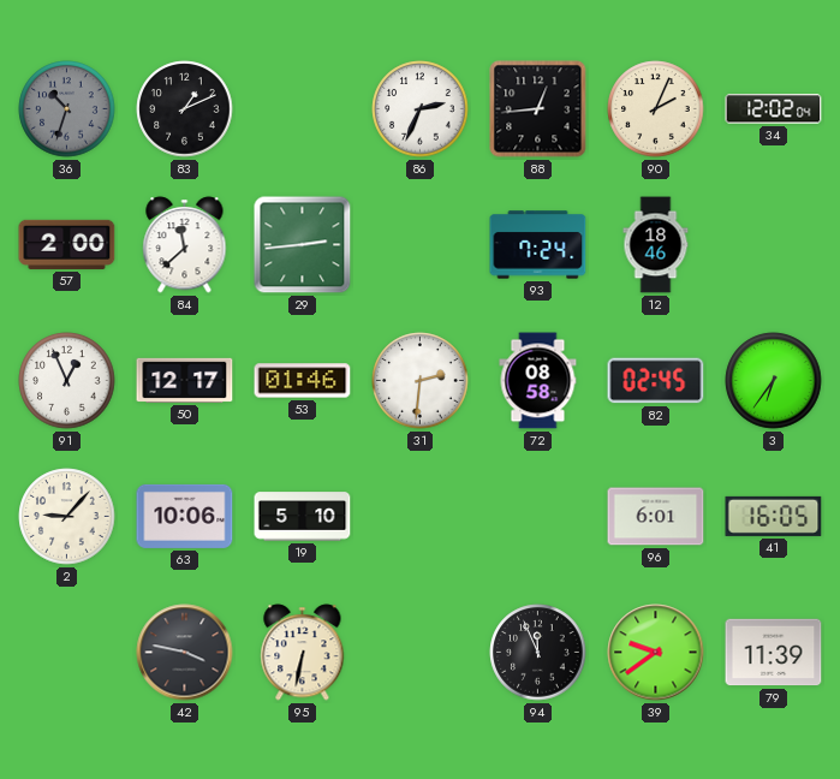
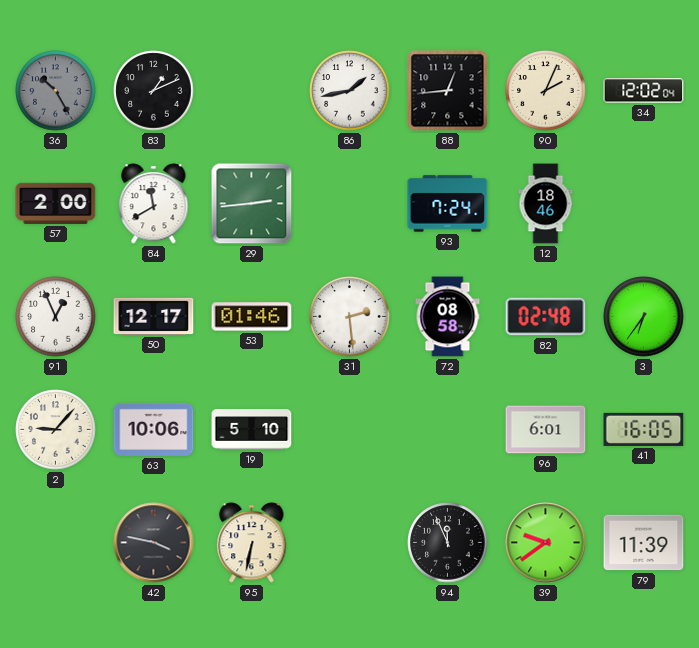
36: 10:33 -> 10:25 (56, 91)
86: 2:34 -> 1:43 (350, 91)
84: 11:38 -> 11:40 (154, 204)
31: 2:31 -> 2:29 (350, 317)
82: 02:45 -> 02:48 (546, 317)
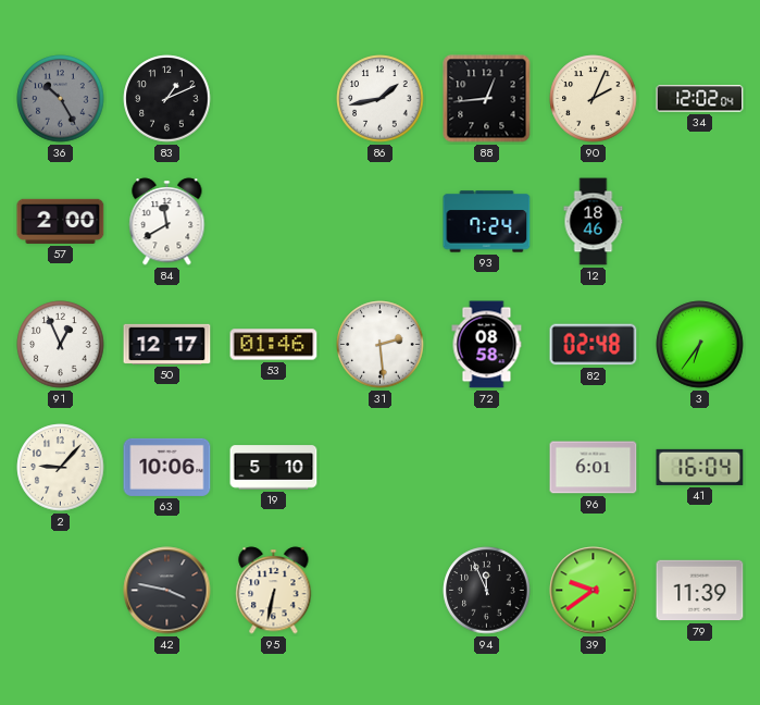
29: 2:44 -> none (252, 204)
41: 16:05 -> 16:04 (700, 467)
